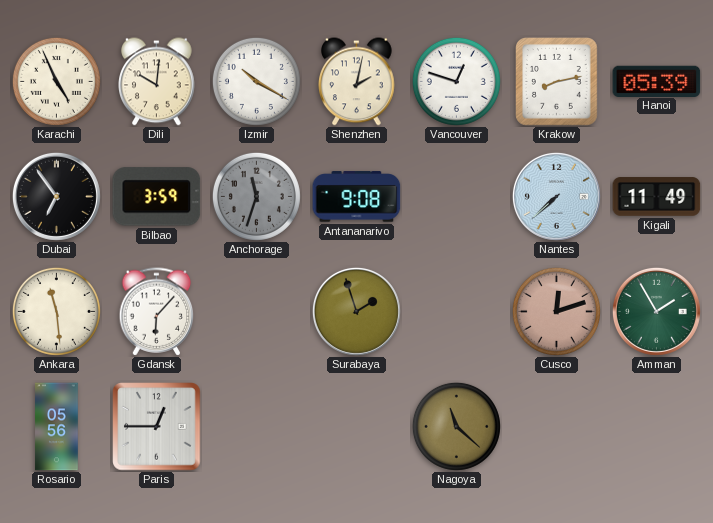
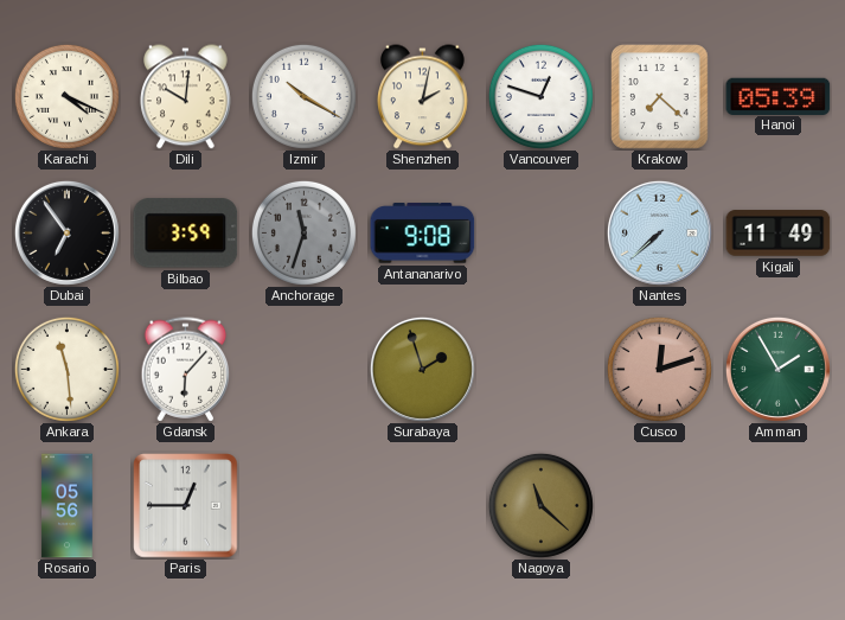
Karachi: 4:56 -> 4:19 (66, 96)
Krakow: 8:13 -> 7:22 (660, 97)
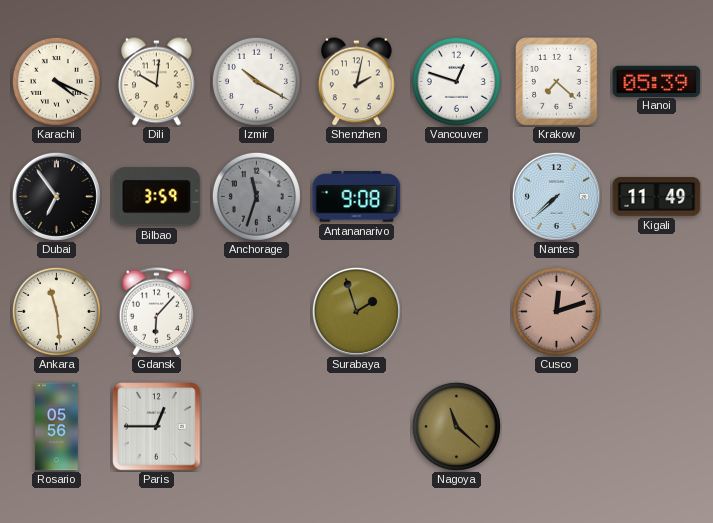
Amman: 1:55 -> none (777, 369)
